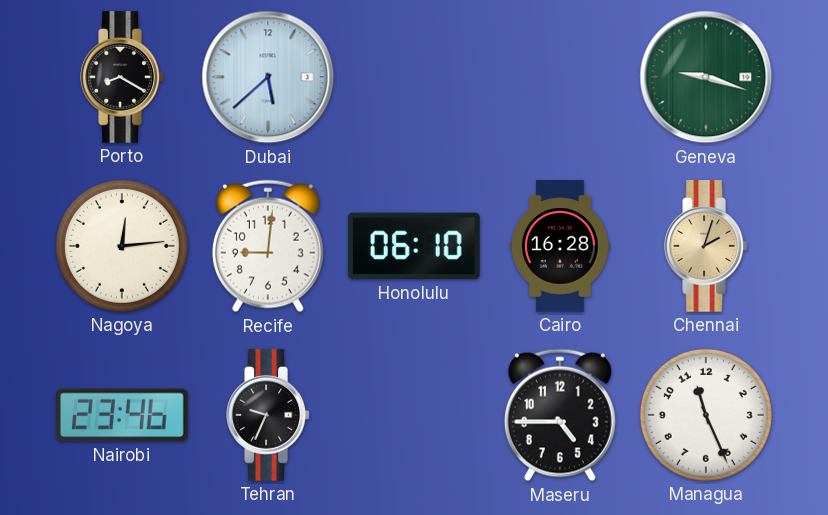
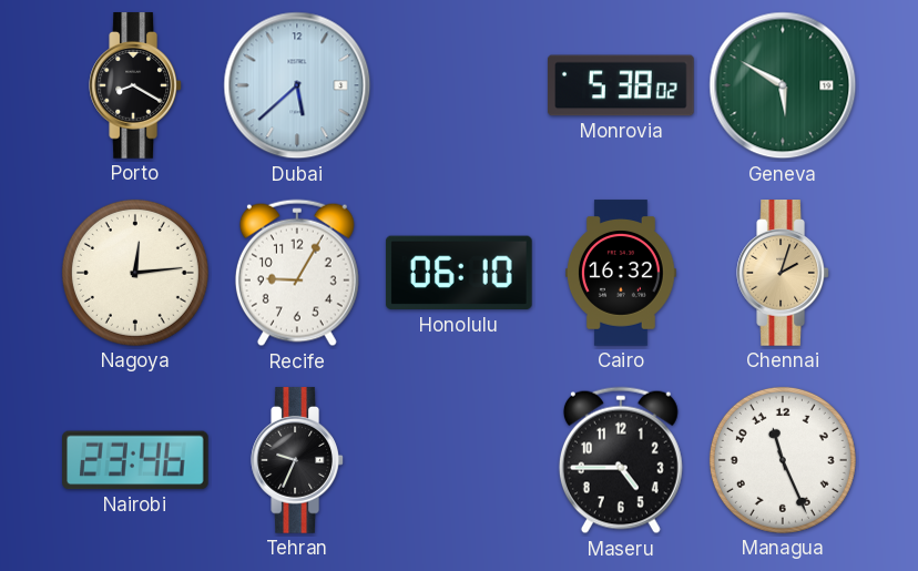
Monrovia: none -> 5:38 (621, 85)
Geneva: 9:18 -> 5:50 (783, 85)
Recife: 9:01 -> 9:05 (297, 273)
Cairo: 16:28 -> 16:32 (622, 273)
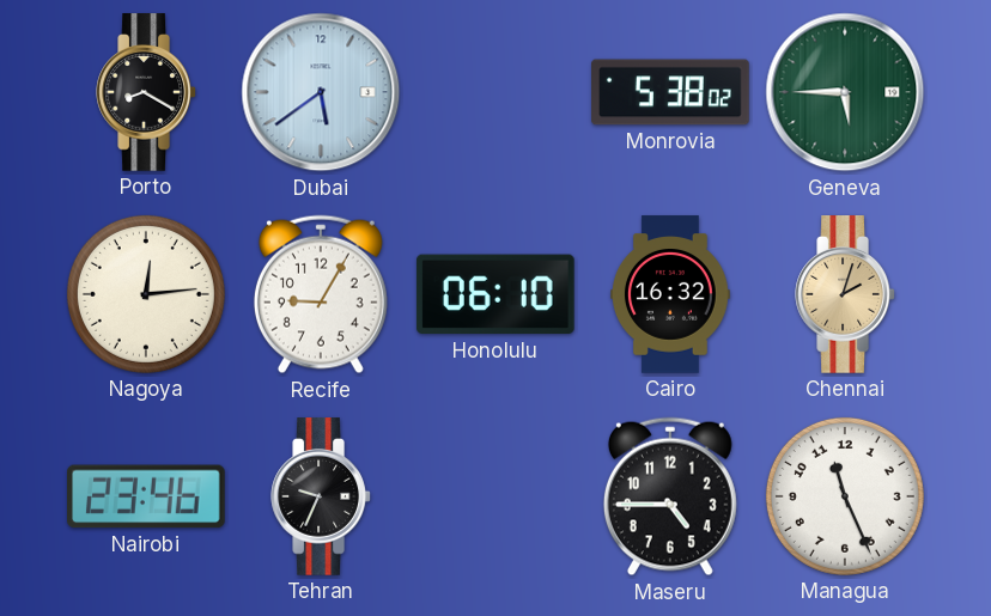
Dubai: 5:38 -> 5:39 (321, 92)
Geneva: 5:50 -> 5:45 (845, 92)
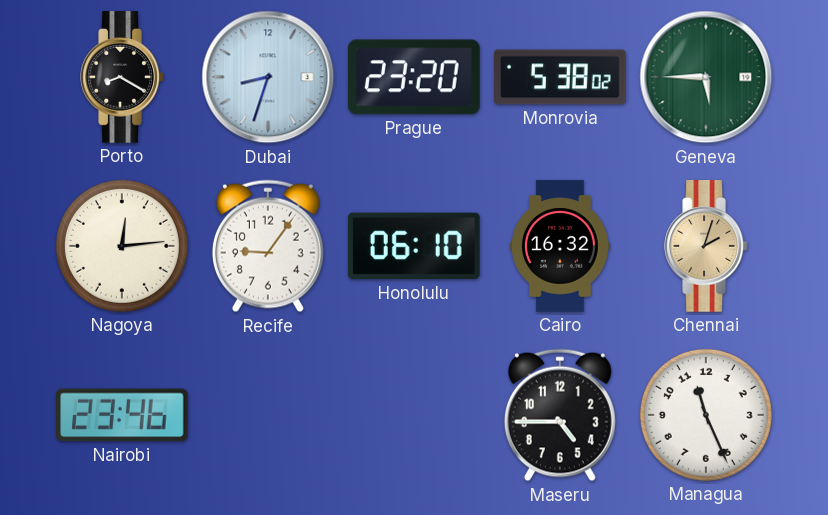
Dubai: 5:39 -> 8:33 (268, 77)
Prague: none -> 23:20 (415, 77)
Recife: 9:05 -> 9:06 (268, 246)
Tehran: 9:34 -> none (321, 496)
